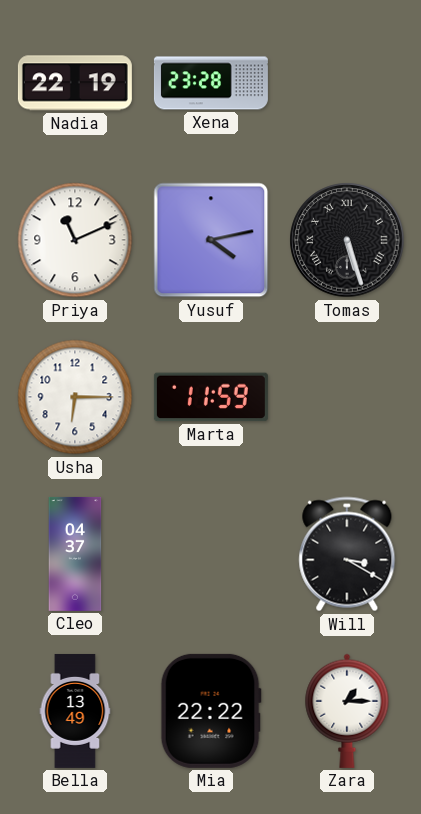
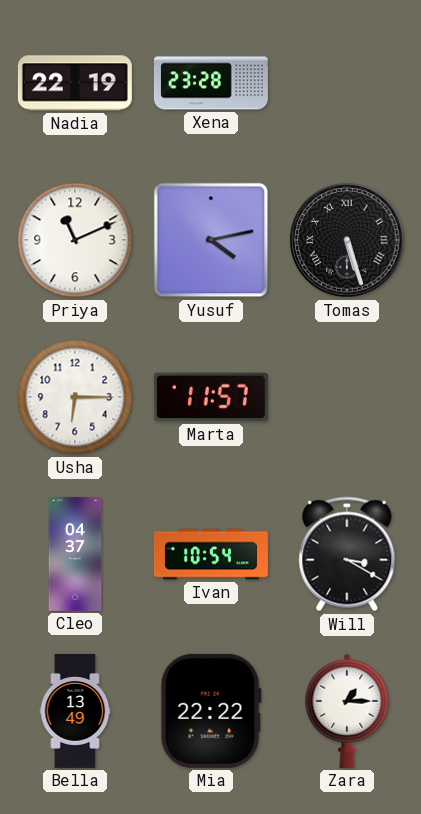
Marta: 11:59 -> 11:57 (211, 397)
Ivan: none -> 10:54 (211, 554)
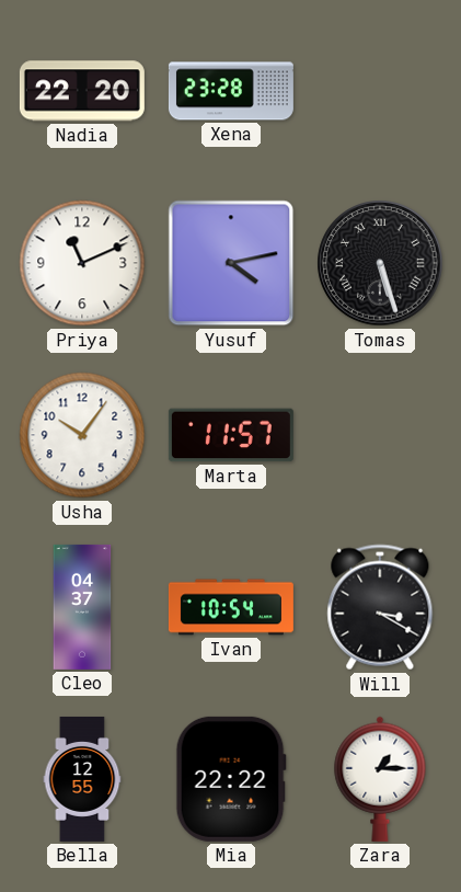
Nadia: 22:19 -> 22:20 (82, 91)
Usha: 6:15 -> 10:06 (82, 435)
Bella: 13:49 -> 12:55 (82, 779)
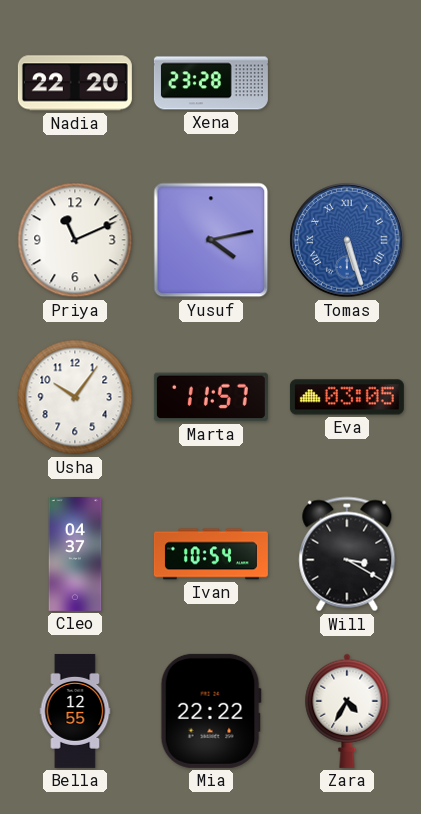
Tomas dial: black -> blue (347, 240)
Eva: none -> 03:05 (347, 397)
Zara: 1:15 -> 4:35 (347, 711)
